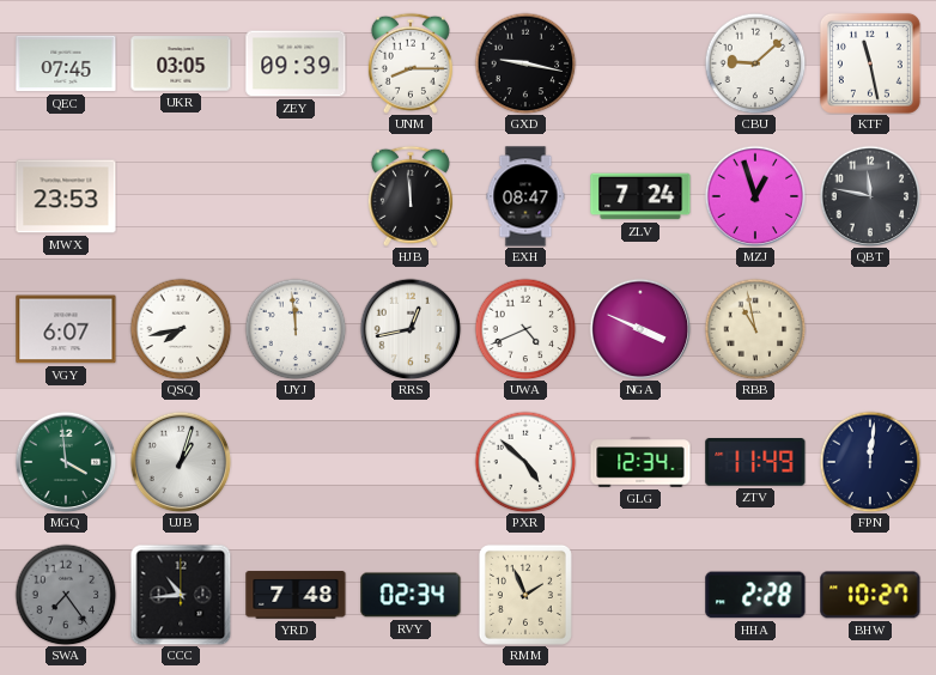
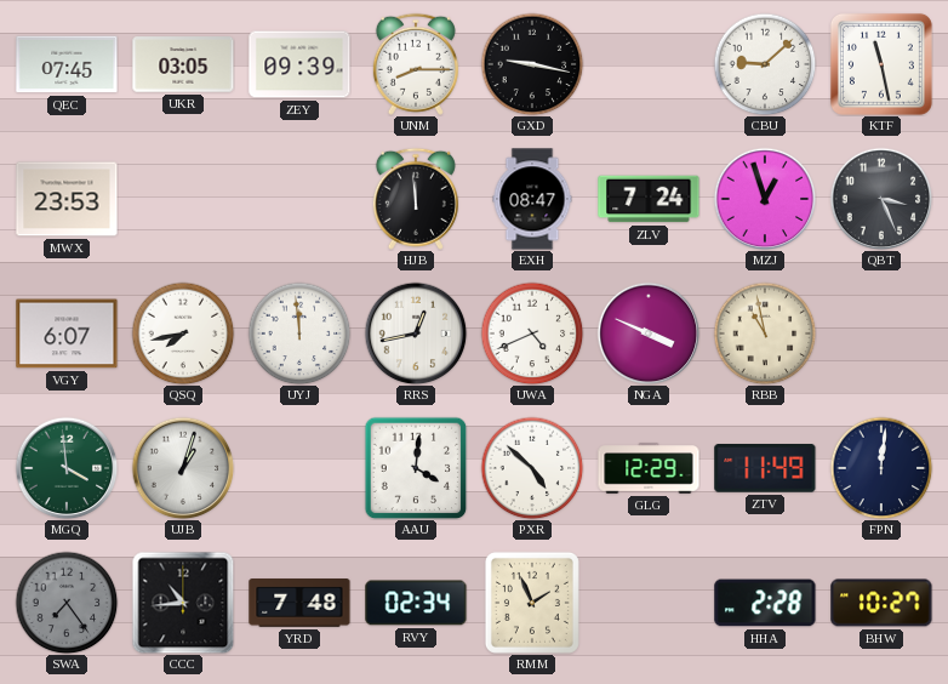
QBT: 11:47 -> 3:26 (881, 199)
AAU: none -> 4:01 (416, 468)
GLG: 12:34 -> 12:29 (649, 468)
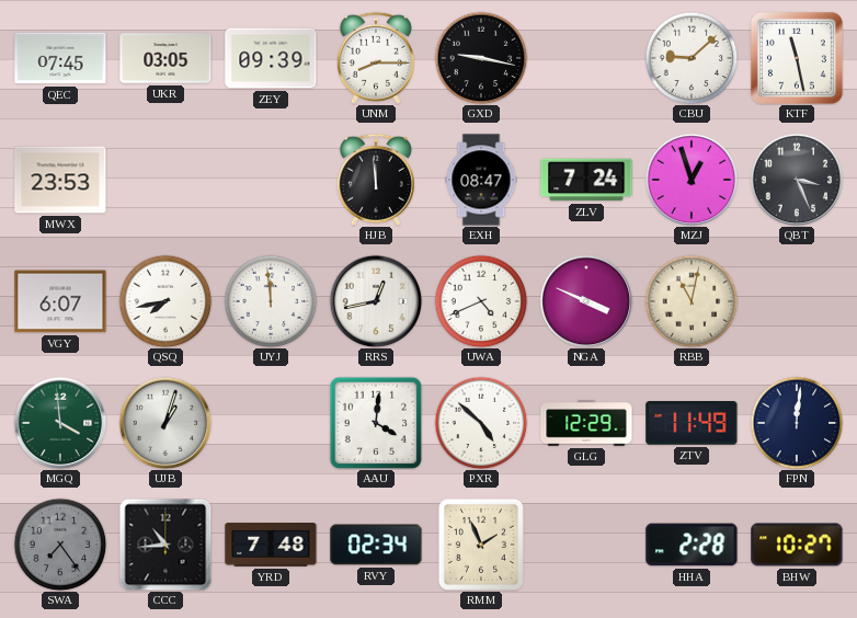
RBB: 10:58 -> 11:02 (692, 301)
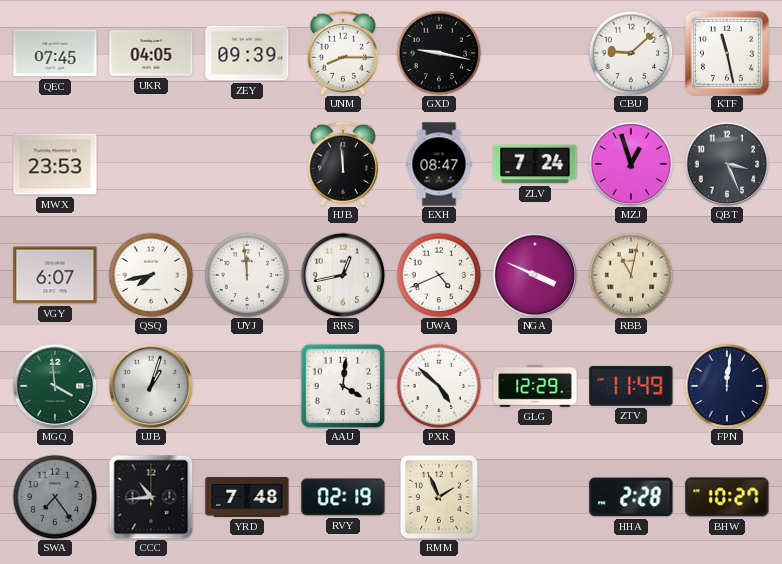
UKR: 03:05 -> 04:05 (151, 53)
RVY: 02:34 -> 02:19 (343, 497)
